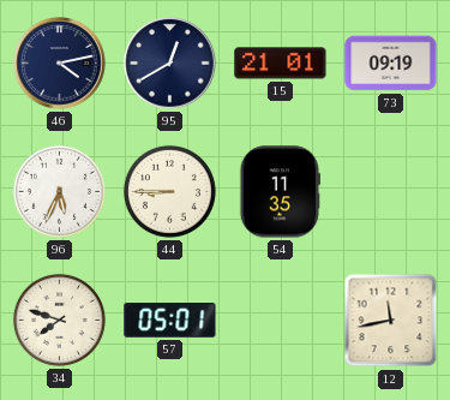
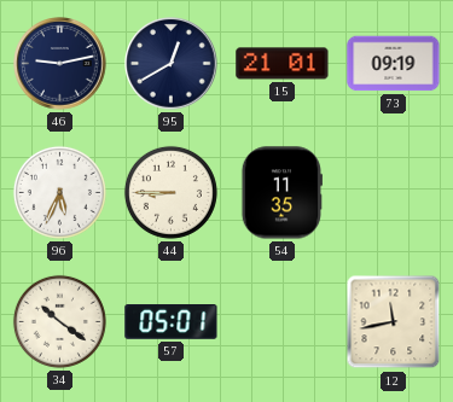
46: 4:13 -> 9:13 (60, 64)
34: 7:48 -> 10:21 (59, 321)
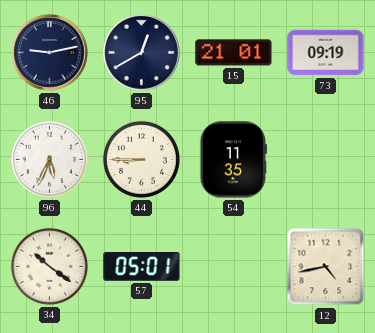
12: 11:43 -> 4:43 (326, 267)
